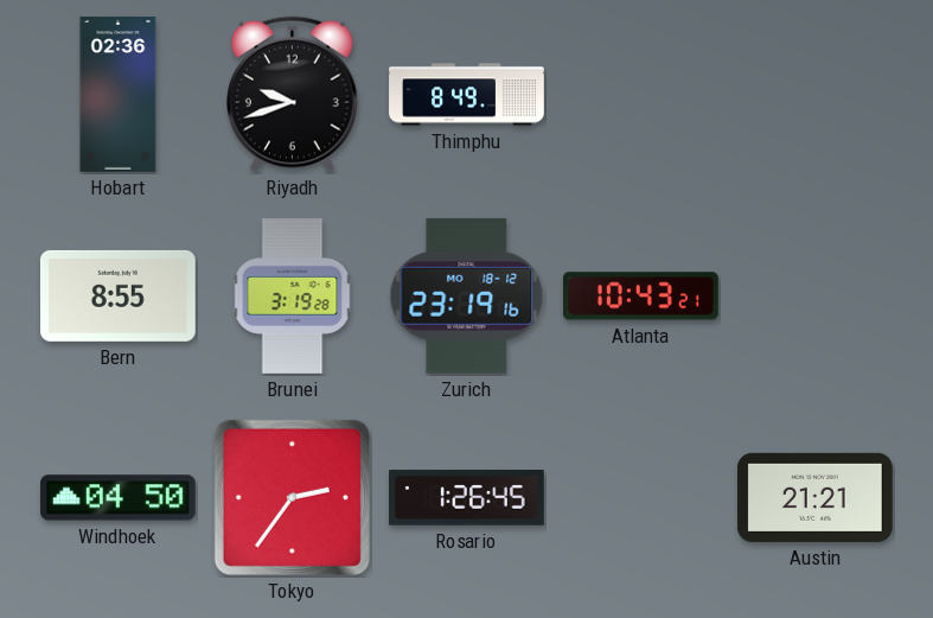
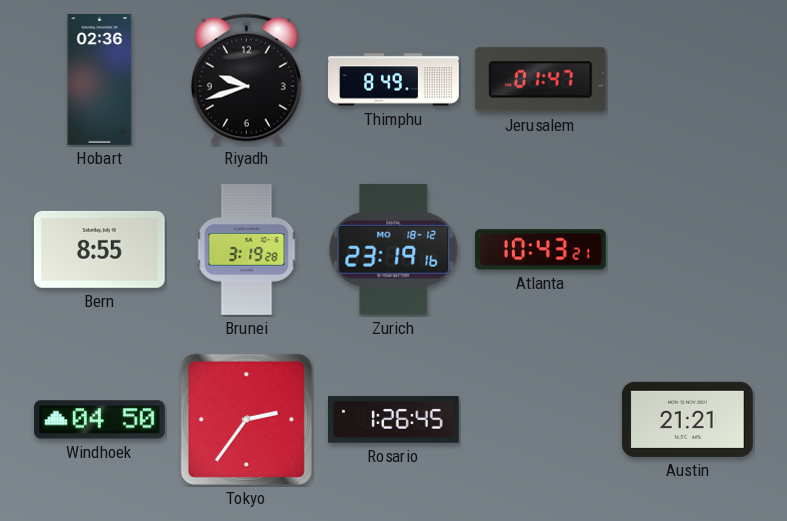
Jerusalem: none -> 01:47 (540, 80)
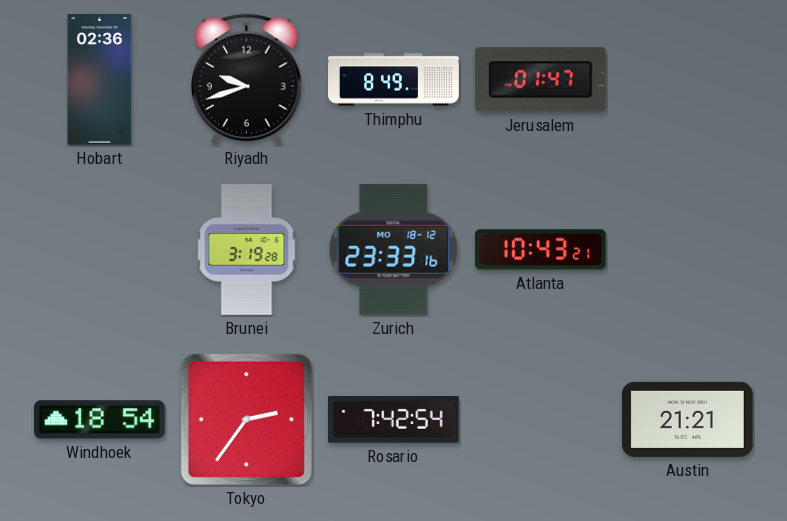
Bern: 8:55 -> none (99, 249)
Zurich: 23:19 -> 23:33 (394, 249)
Windhoek: 04:50 -> 18:54 (100, 420)
Rosario: 1:26 -> 7:42 (394, 420)
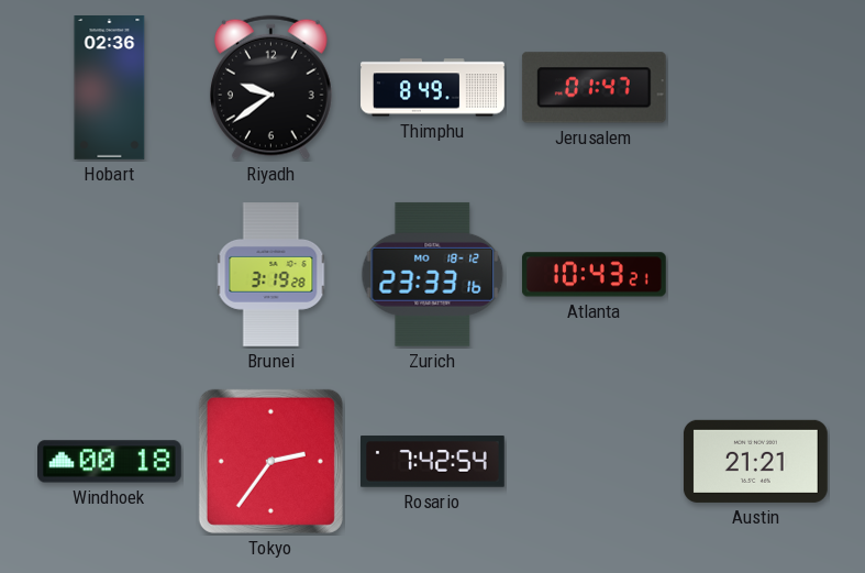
Riyadh: 9:42 -> 9:39 (271, 88)
Windhoek: 18:54 -> 00:18 (110, 462)
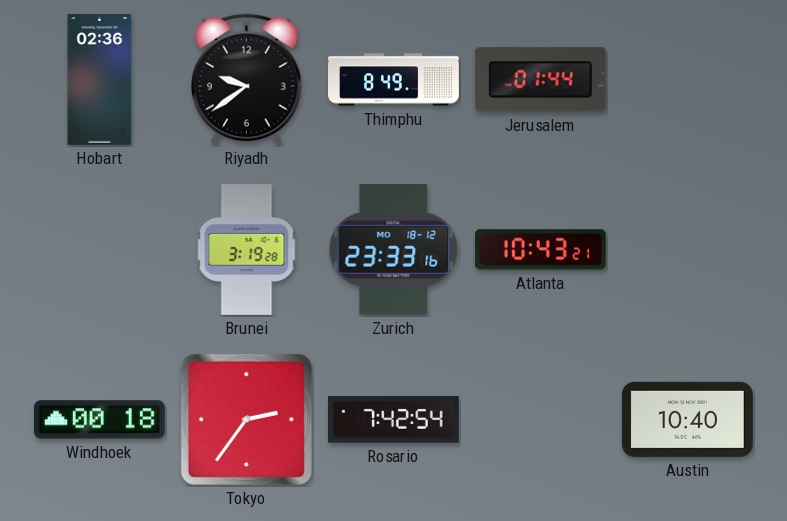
Jerusalem: 01:47 -> 01:44 (540, 80)
Austin: 21:21 -> 10:40 (687, 419)
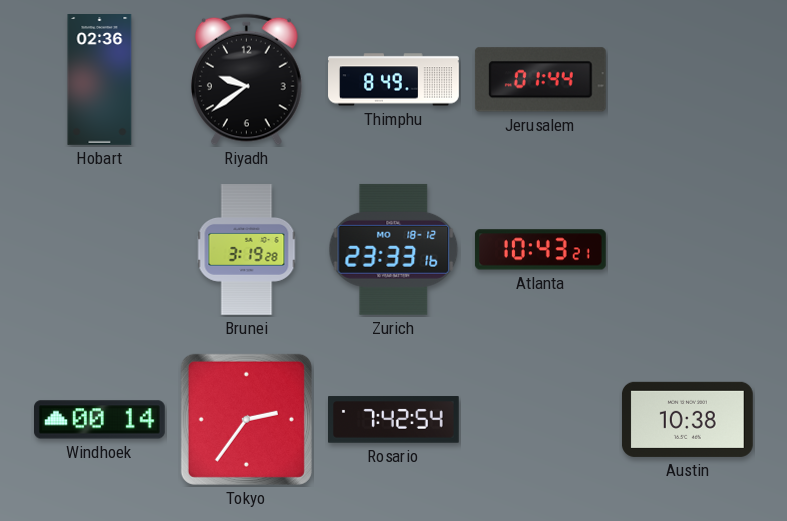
Windhoek: 00:18 -> 00:14 (100, 420)
Austin: 10:40 -> 10:38 (687, 419)
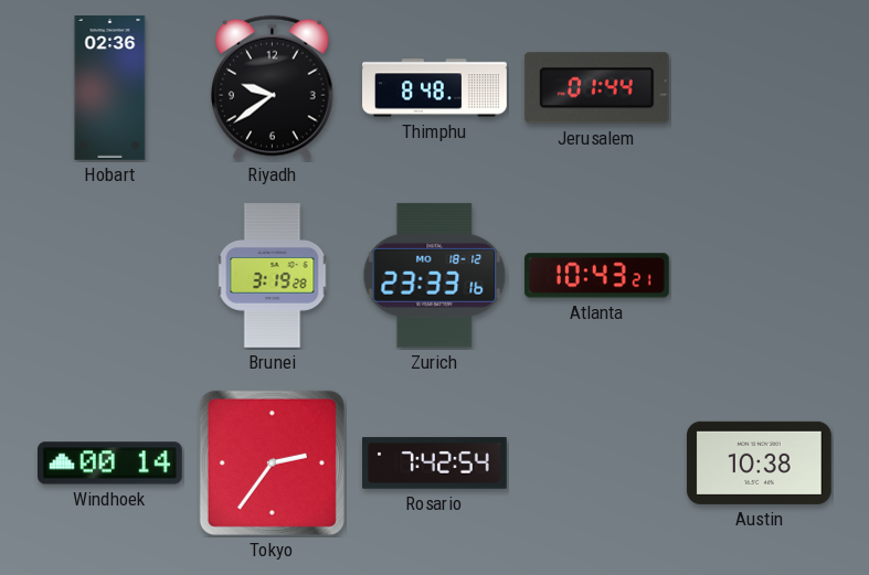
Thimphu: 8:49 -> 8:48 (435, 88)
